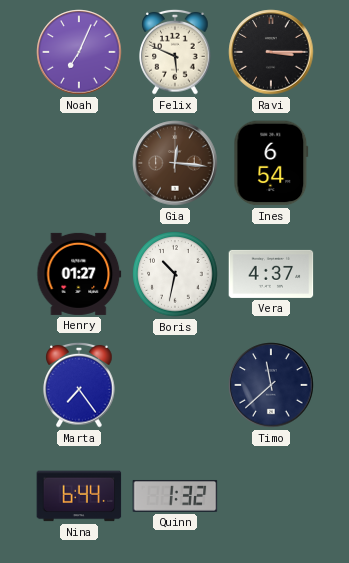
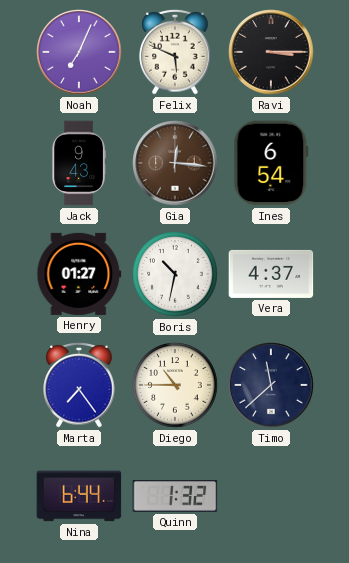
Jack: none -> 9:43 (79, 163)
Diego: none -> 10:45 (175, 385)
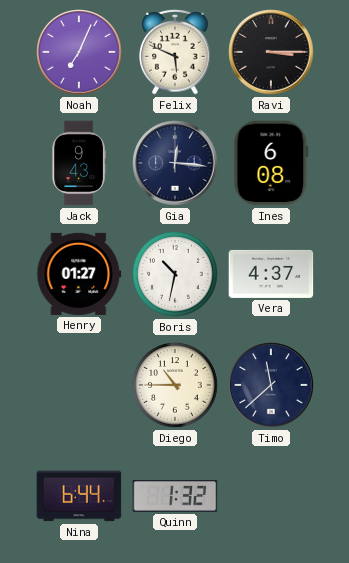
Gia dial: brown -> navy (175, 163)
Ines: 6:54 -> 6:08 (271, 163)
Marta: 7:24 -> none (79, 385)
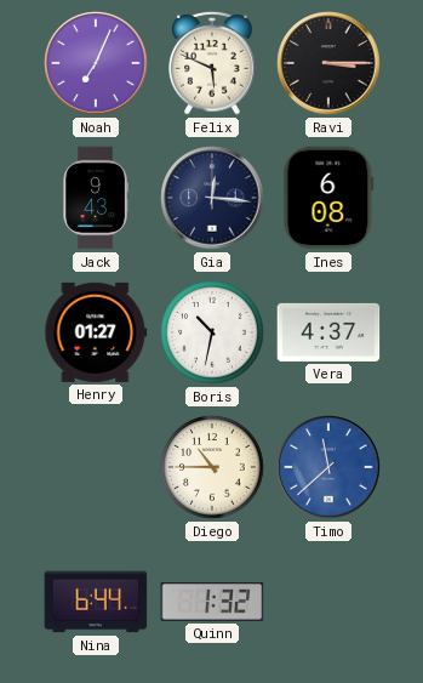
Timo dial: navy -> blue (328, 467)
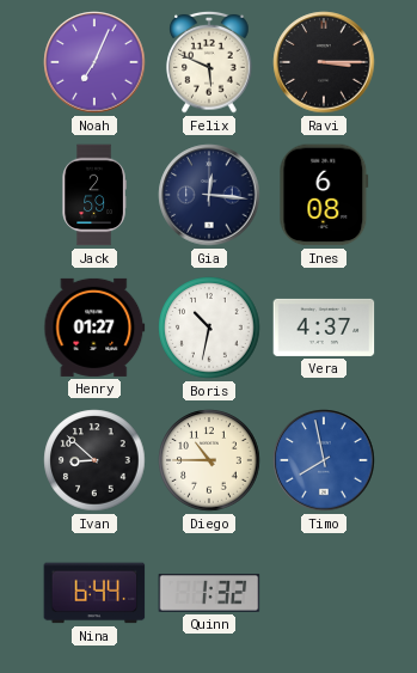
Jack: 9:43 -> 2:59 (94, 195)
Ivan: none -> 8:52 (94, 460)
Timo: 11:38 -> 7:58 (324, 460)
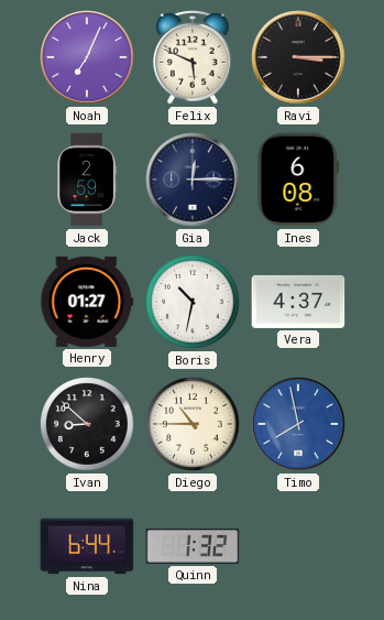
Gia: 12:16 -> 12:15 (193, 180)
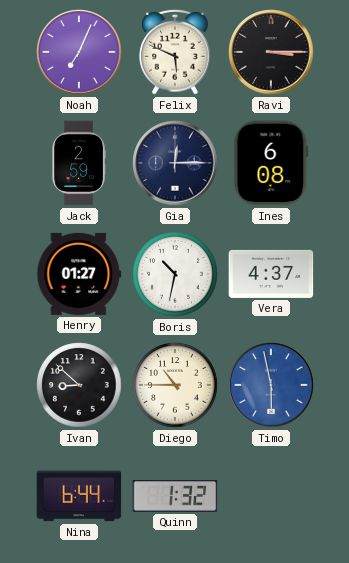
Timo: 7:58 -> 5:58 (271, 385)
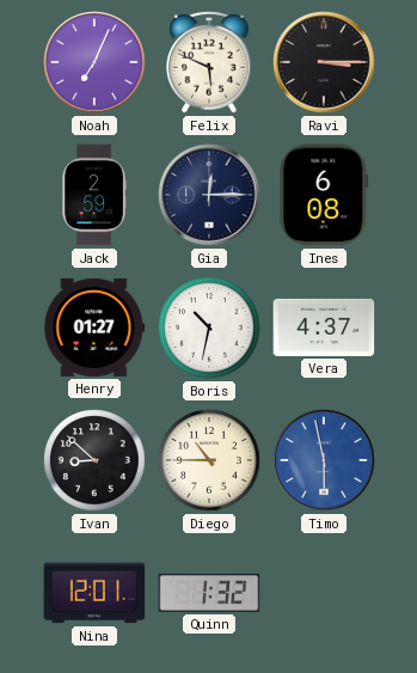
Nina: 6:44 -> 12:01 (94, 593)
